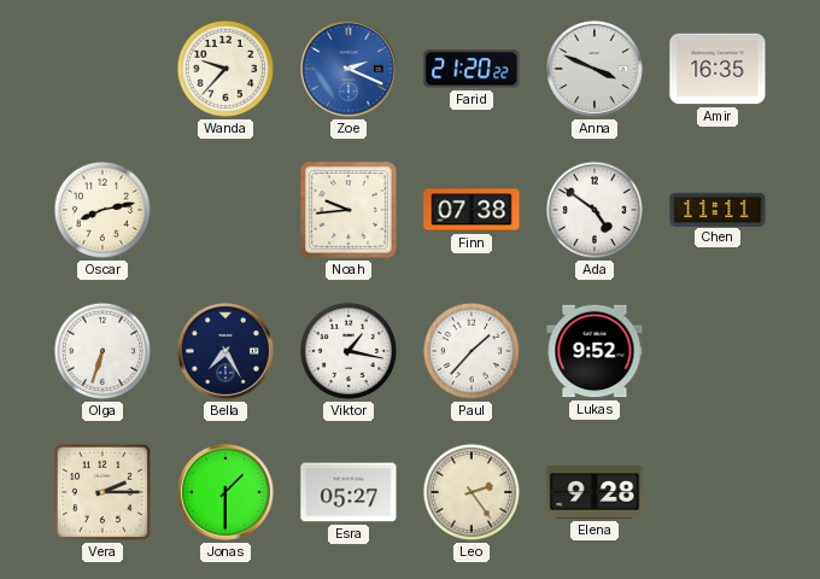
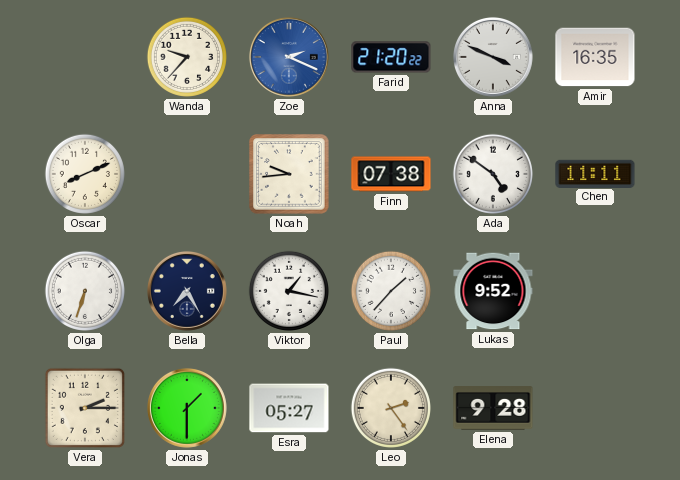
Oscar: 8:13 -> 8:11 (85, 174)
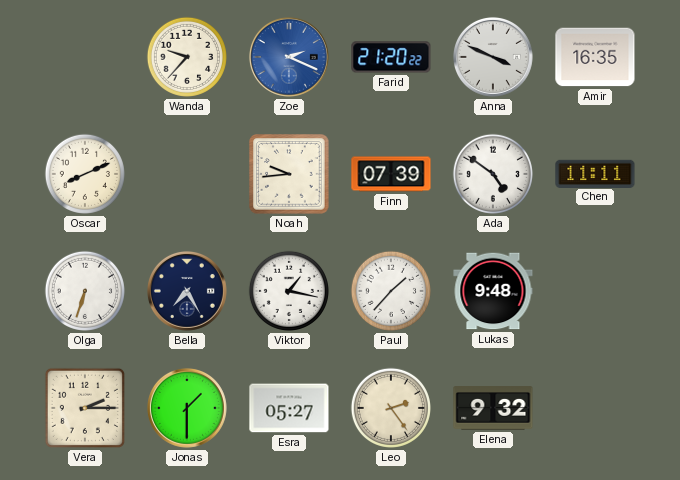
Finn: 07:38 -> 07:39 (391, 174)
Lukas: 9:52 -> 9:48 (493, 291)
Elena: 9:28 -> 9:32 (493, 408)
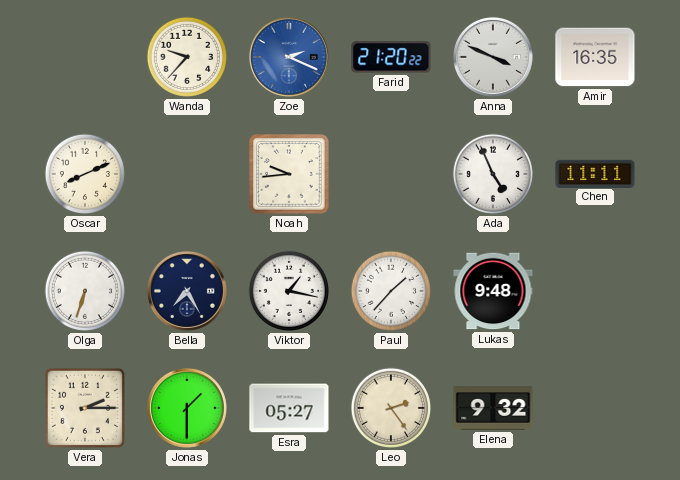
Finn: 07:39 -> none (391, 174)
Ada: 4:51 -> 4:56 (493, 174)
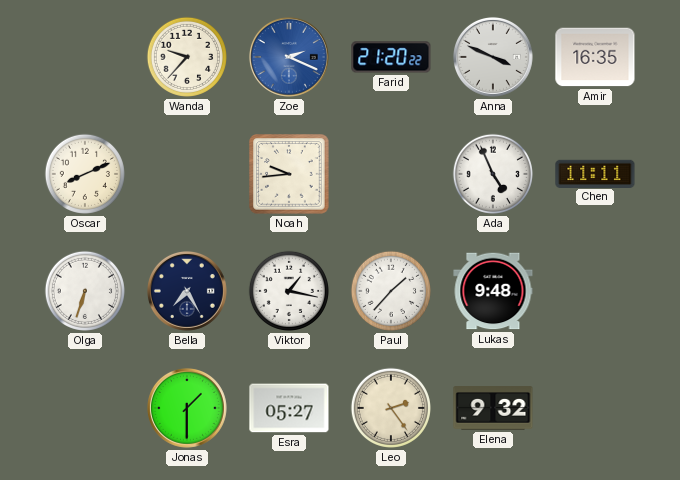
Vera: 2:15 -> none (85, 408)
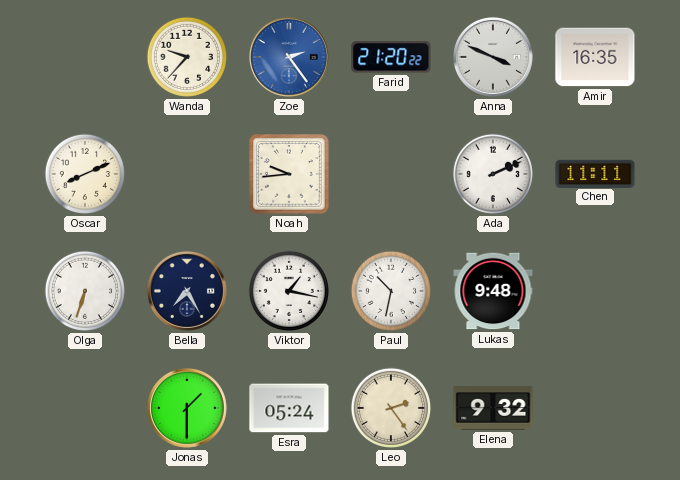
Zoe: 2:19 -> 2:24 (289, 57)
Ada: 4:56 -> 2:11 (493, 174)
Paul: 1:37 -> 10:32 (391, 291)
Esra: 05:27 -> 05:24 (289, 408)
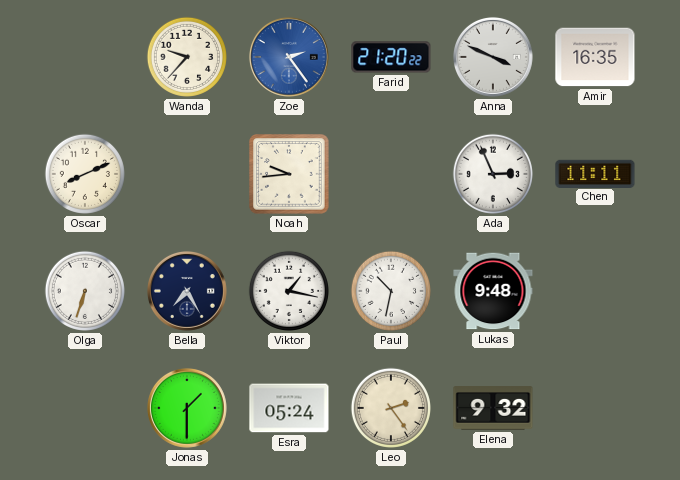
Ada: 2:11 -> 2:56 (493, 174)
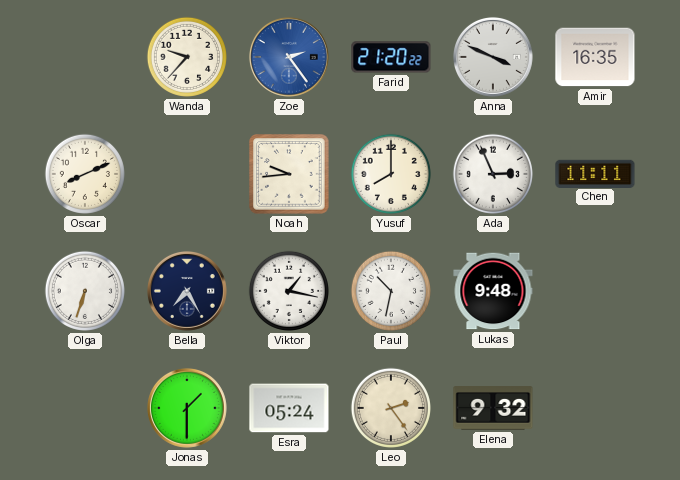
Yusuf: none -> 8:00 (391, 174)
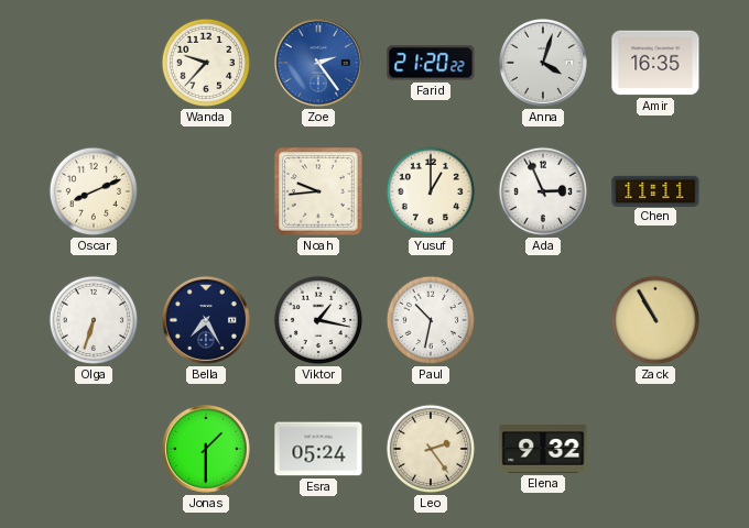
Anna: 3:49 -> 4:03 (543, 63)
Yusuf: 8:00 -> 1:00 (431, 191)
Lukas: 9:48 -> none (493, 291)
Zack: none -> 10:55 (655, 320)
